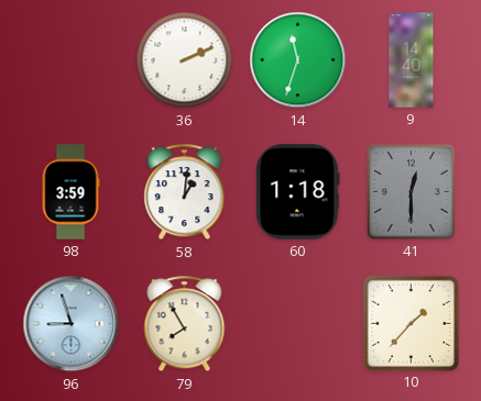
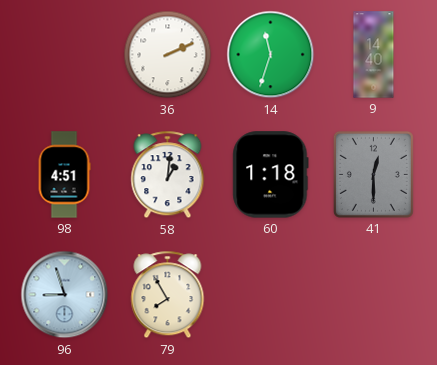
98: 3:59 -> 4:51 (64, 175)
10: 1:37 -> none (411, 323)
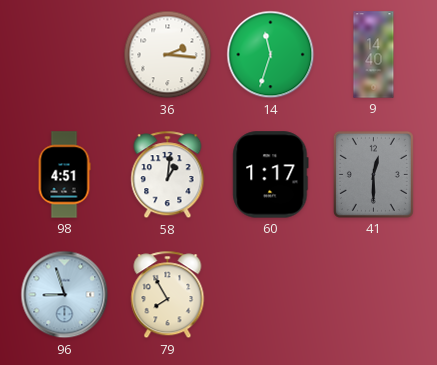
36: 2:11 -> 2:16 (168, 55)
60: 1:18 -> 1:17 (271, 175)
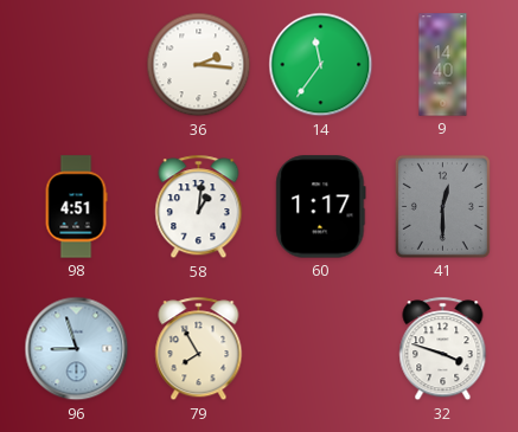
14: 11:33 -> 11:36 (321, 65)
32: none -> 3:48 (443, 349)
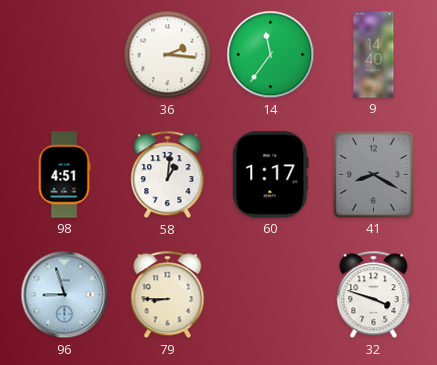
41: 12:30 -> 8:20 (373, 174)
79: 7:55 -> 8:45 (168, 295)
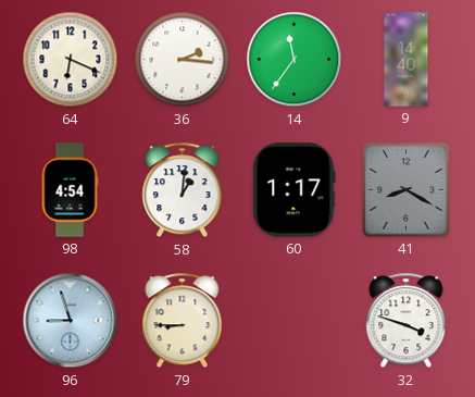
64: none -> 6:19 (71, 60)
98: 4:51 -> 4:54 (70, 190)
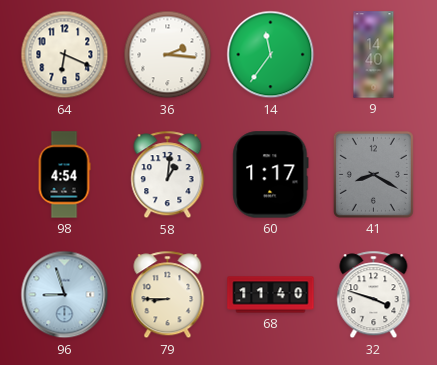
68: none -> 11:40 (271, 295)
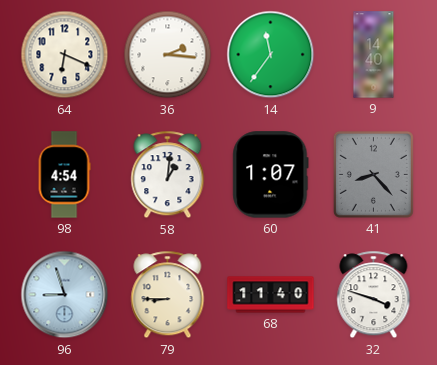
60: 1:17 -> 1:07 (271, 175)
41: 8:20 -> 8:23 (373, 174)
